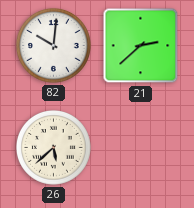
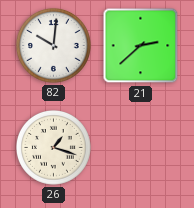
26: 5:38 -> 1:18 (54, 148)
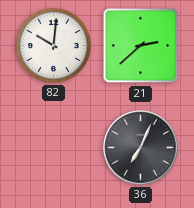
26: 1:18 -> none (54, 148)
36: none -> 7:04 (141, 148)
